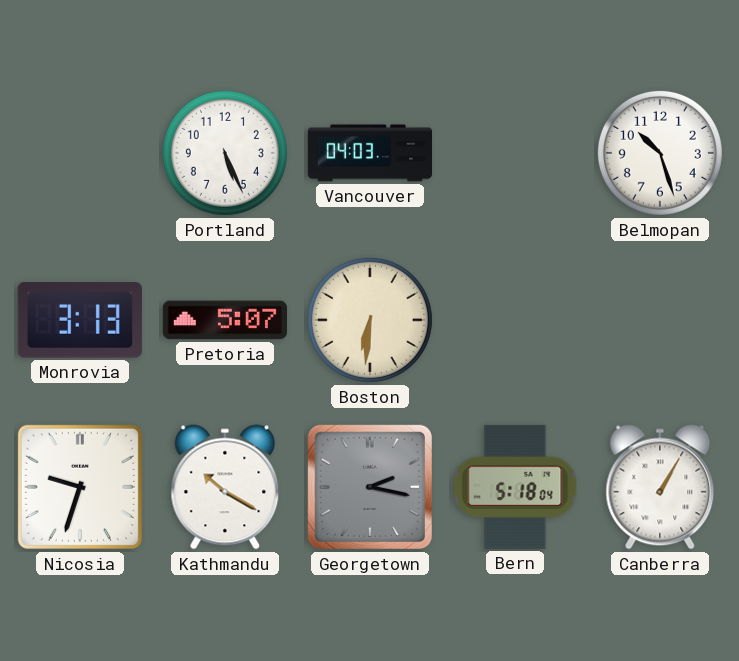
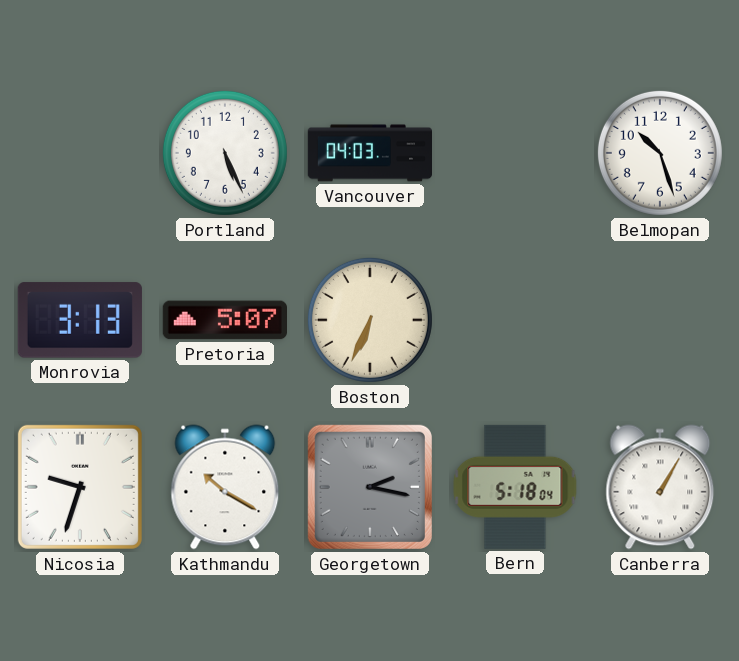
Boston: 6:31 -> 6:34 (370, 320)
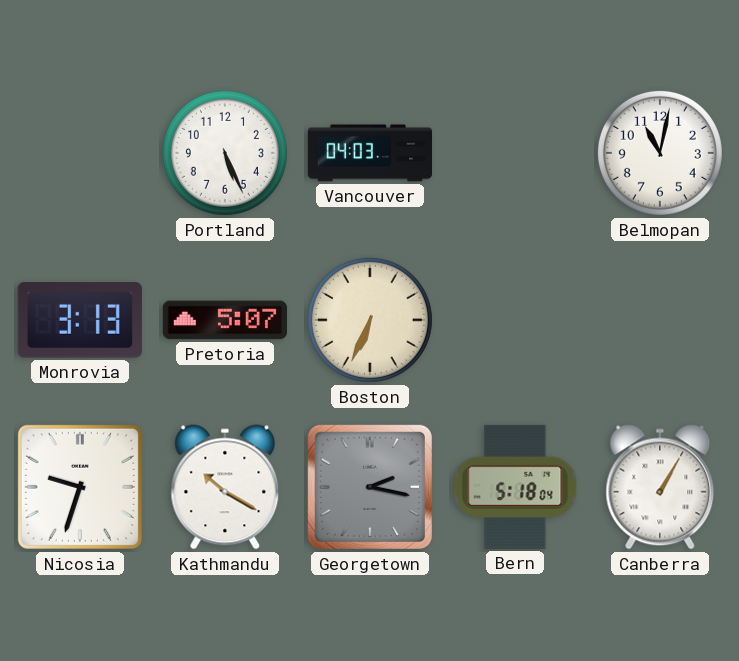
Belmopan: 10:27 -> 11:02 (660, 153)
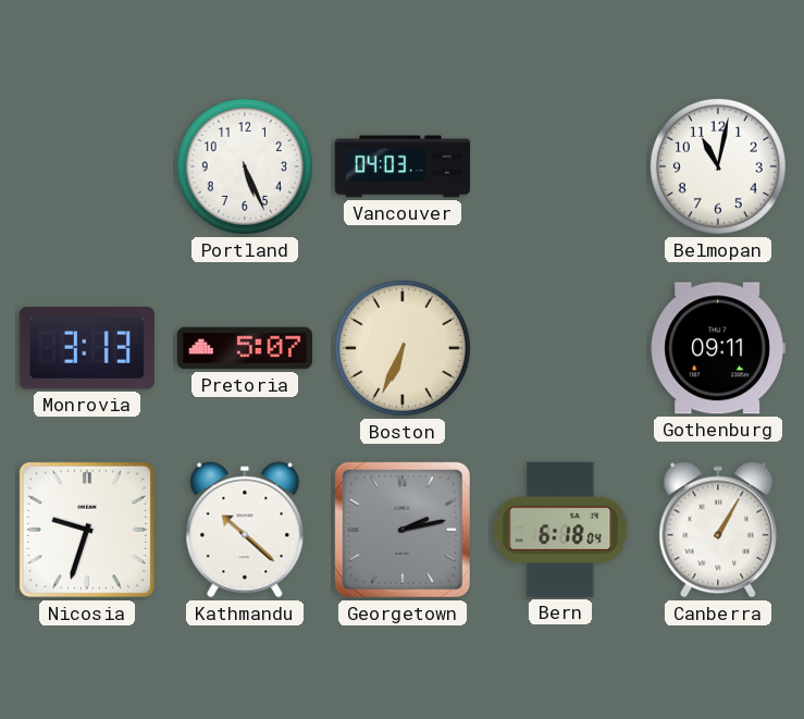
Gothenburg: none -> 09:11 (718, 348)
Kathmandu: 10:20 -> 10:22 (245, 530)
Georgetown: 2:17 -> 2:13 (403, 530)
Bern: 5:18 -> 6:18 (560, 530)
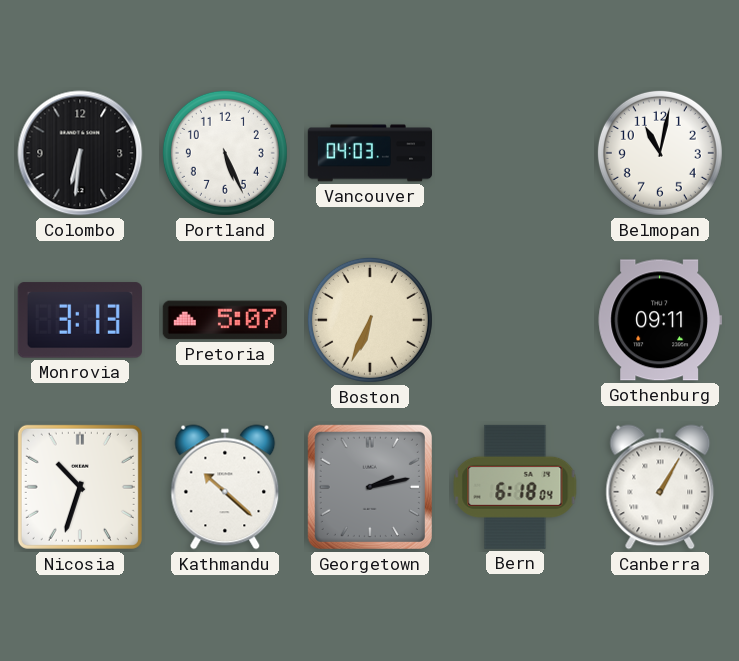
Colombo: none -> 6:31 (80, 153)
Nicosia: 9:33 -> 10:33 (80, 487)
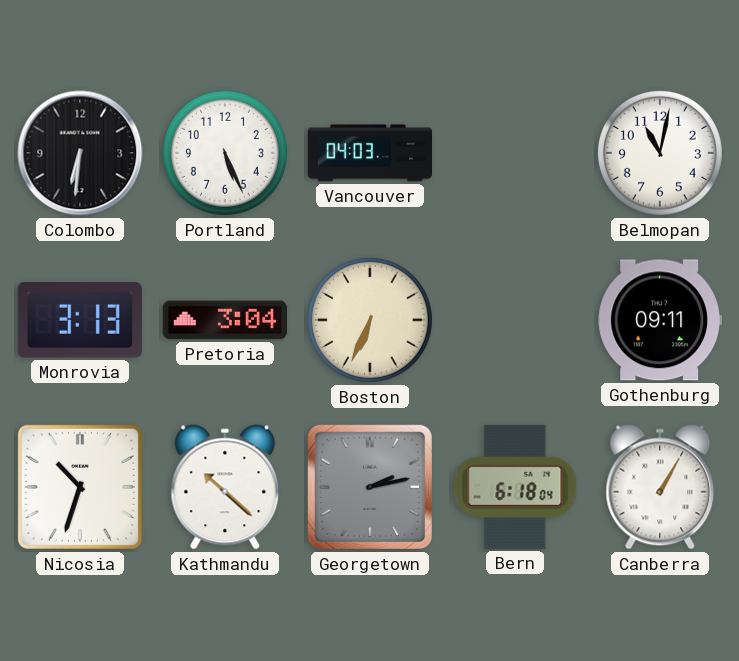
Pretoria: 5:07 -> 3:04 (224, 320)
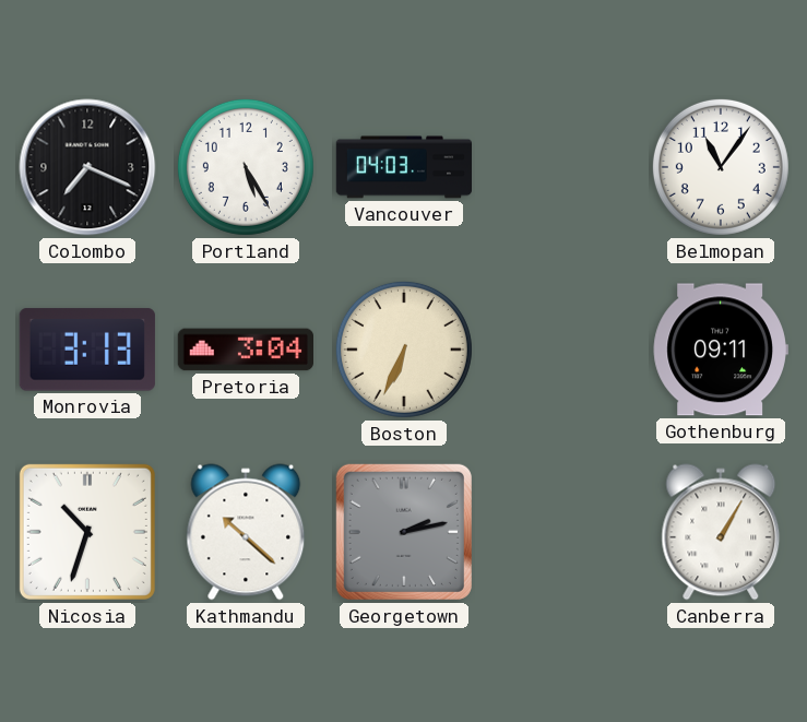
Colombo: 6:31 -> 7:19 (87, 167)
Portland: 5:26 -> 5:25 (246, 167)
Belmopan: 11:02 -> 11:06 (721, 167)
Bern: 6:18 -> none (515, 487)
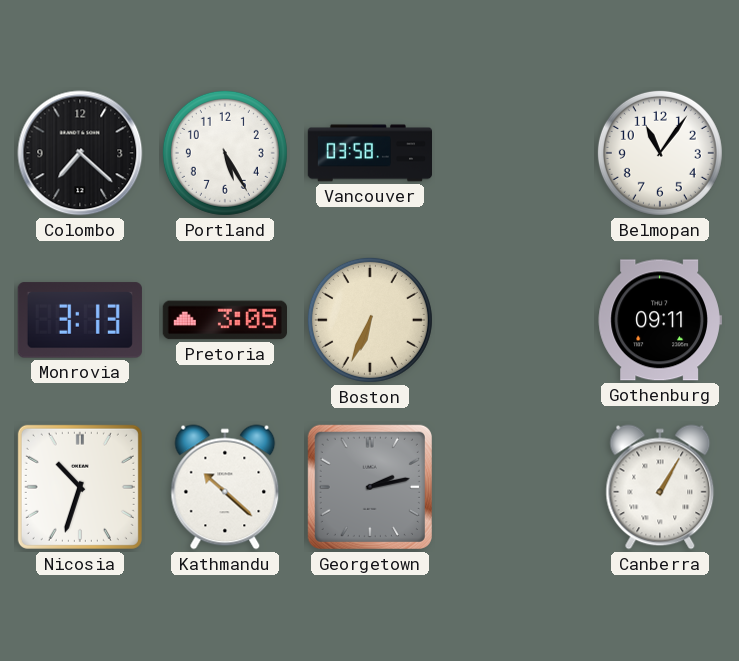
Colombo: 7:19 -> 7:22 (80, 153)
Vancouver: 04:03 -> 03:58 (369, 153)
Pretoria: 3:04 -> 3:05 (224, 320)
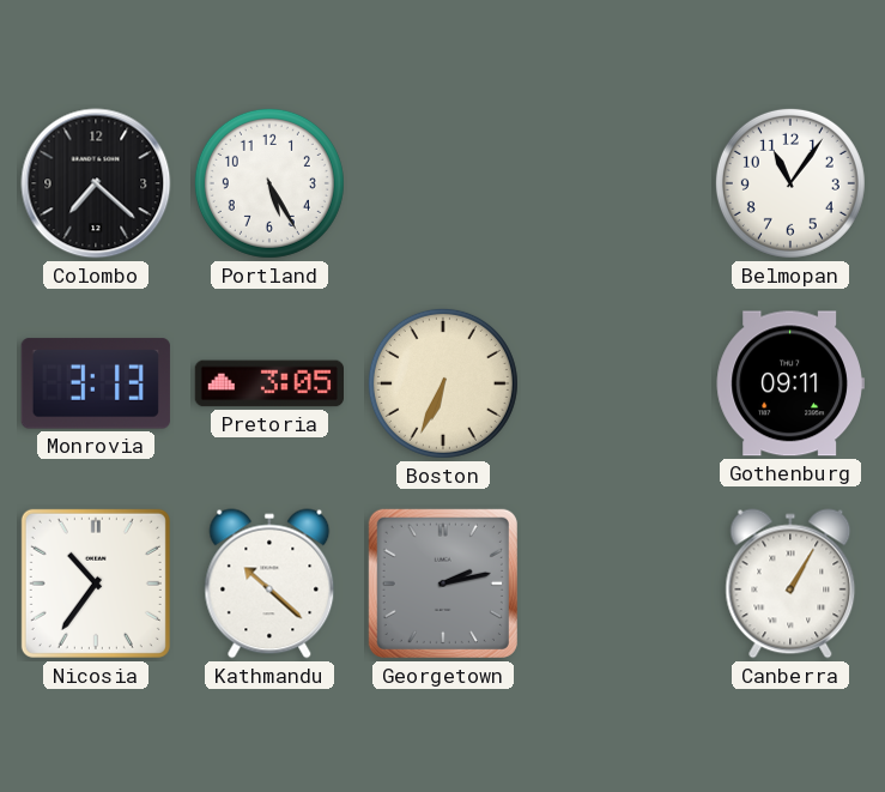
Vancouver: 03:58 -> none (369, 153)
Nicosia: 10:33 -> 10:36 (96, 584)
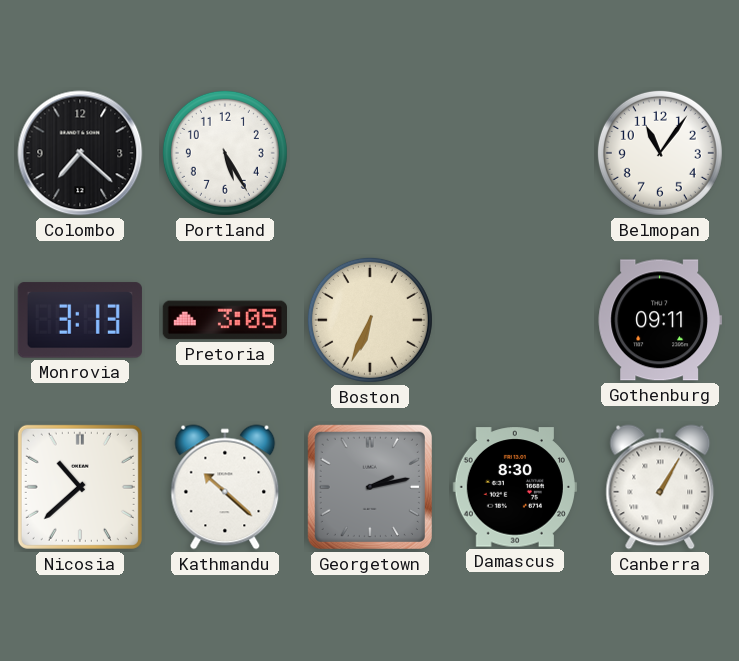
Nicosia: 10:36 -> 10:38 (80, 487)
Damascus: none -> 8:30 (515, 487)
